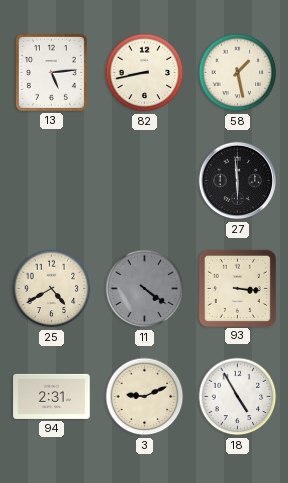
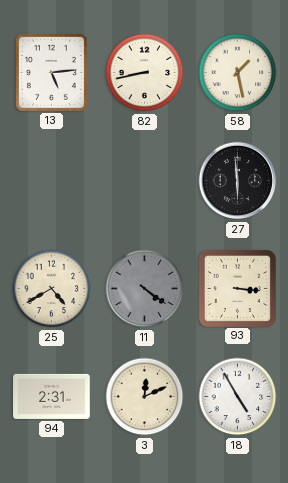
3: 9:11 -> 12:11 (145, 397)
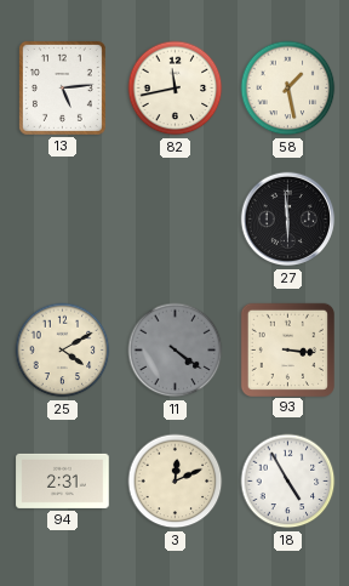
82: 8:43 -> 11:43 (176, 89)
25: 4:40 -> 4:10 (63, 351)
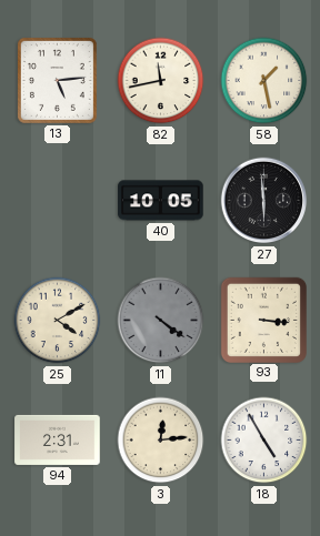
40: none -> 10:05 (161, 201)
3: 12:11 -> 12:14 (161, 441)
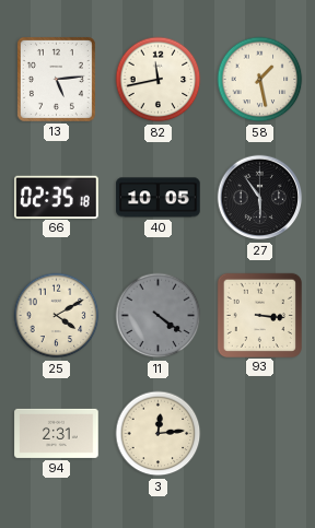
66: none -> 02:35 (57, 197)
27: 5:59 -> 5:54 (260, 198)
18: 4:55 -> none (264, 441)
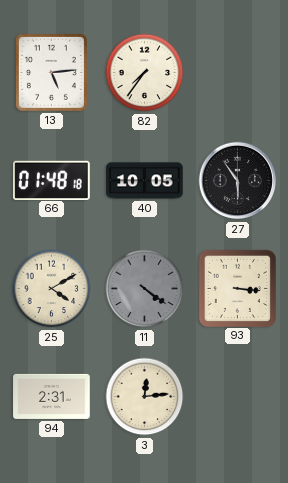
82: 11:43 -> 7:36 (145, 73)
58: 1:28 -> none (260, 80)
66: 02:35 -> 01:48 (52, 180)
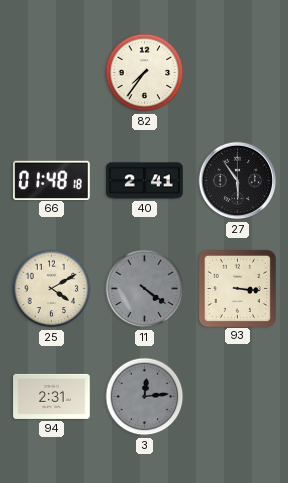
13: 5:14 -> none (51, 72)
40: 10:05 -> 2:41 (145, 181)
3 dial: cream -> grey (145, 397)
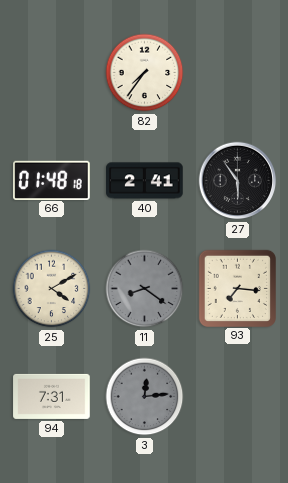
11: 4:21 -> 8:21 (145, 289)
93: 3:16 -> 7:16 (237, 288)
94: 2:31 -> 7:31 (52, 396)
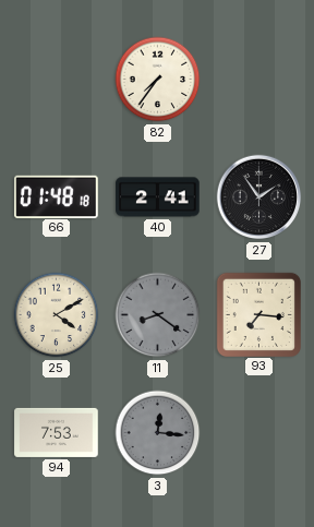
27: 5:54 -> 1:54 (259, 197)
94: 7:31 -> 7:53 (57, 432)
3: 12:14 -> 12:16 (158, 433)
